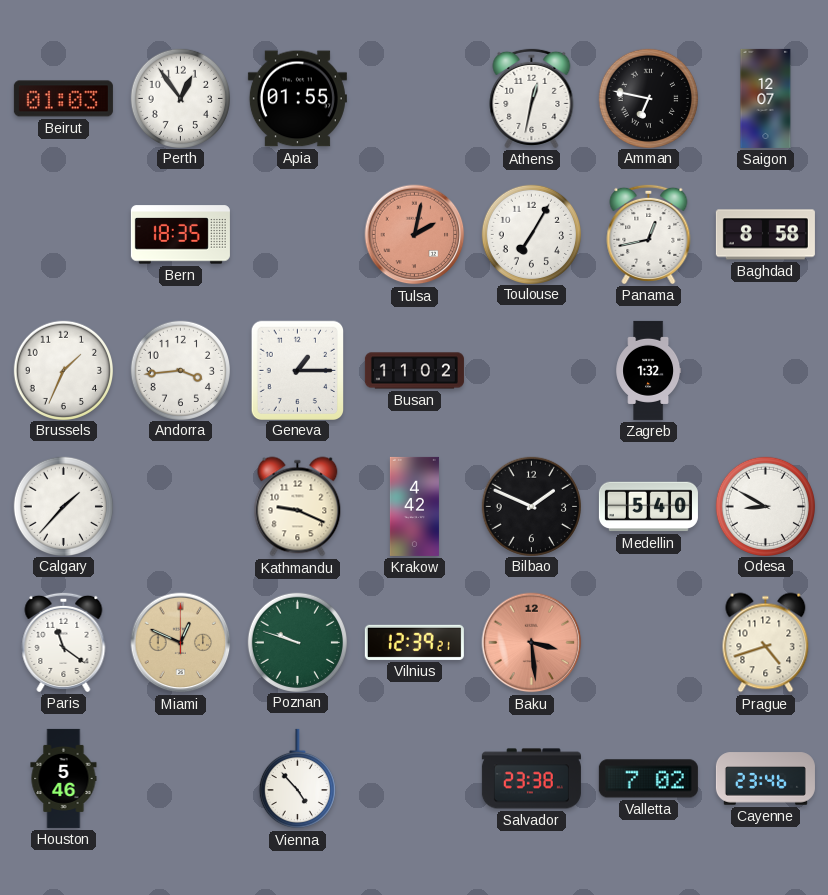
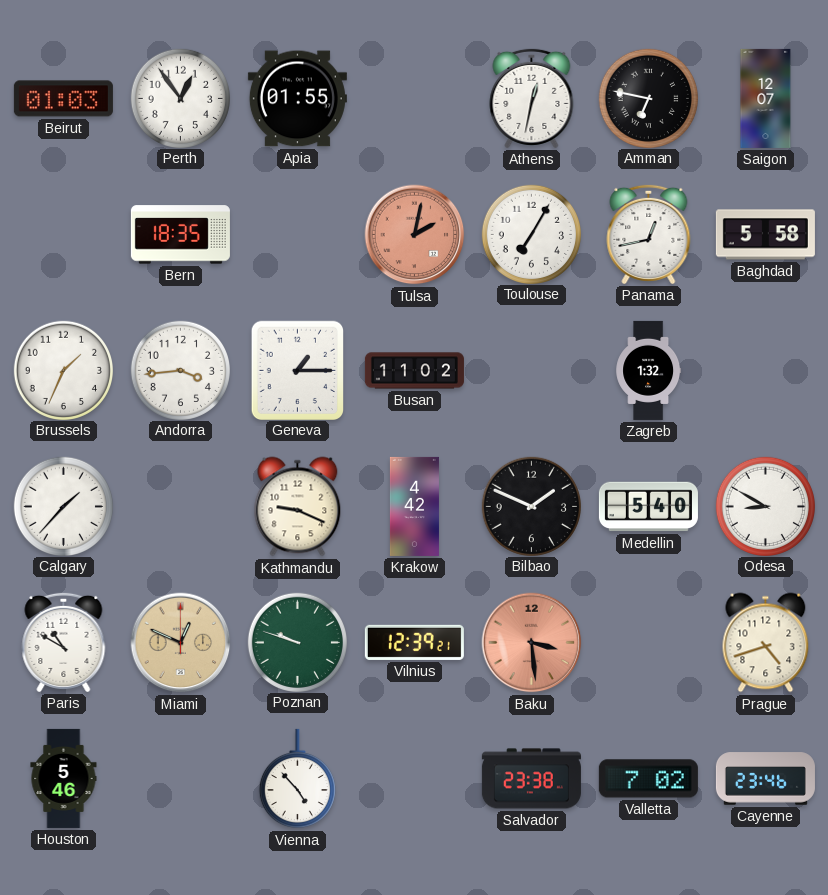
Baghdad: 8:58 -> 5:58 (765, 235)
Paris: 11:21 -> 10:50 (64, 642)
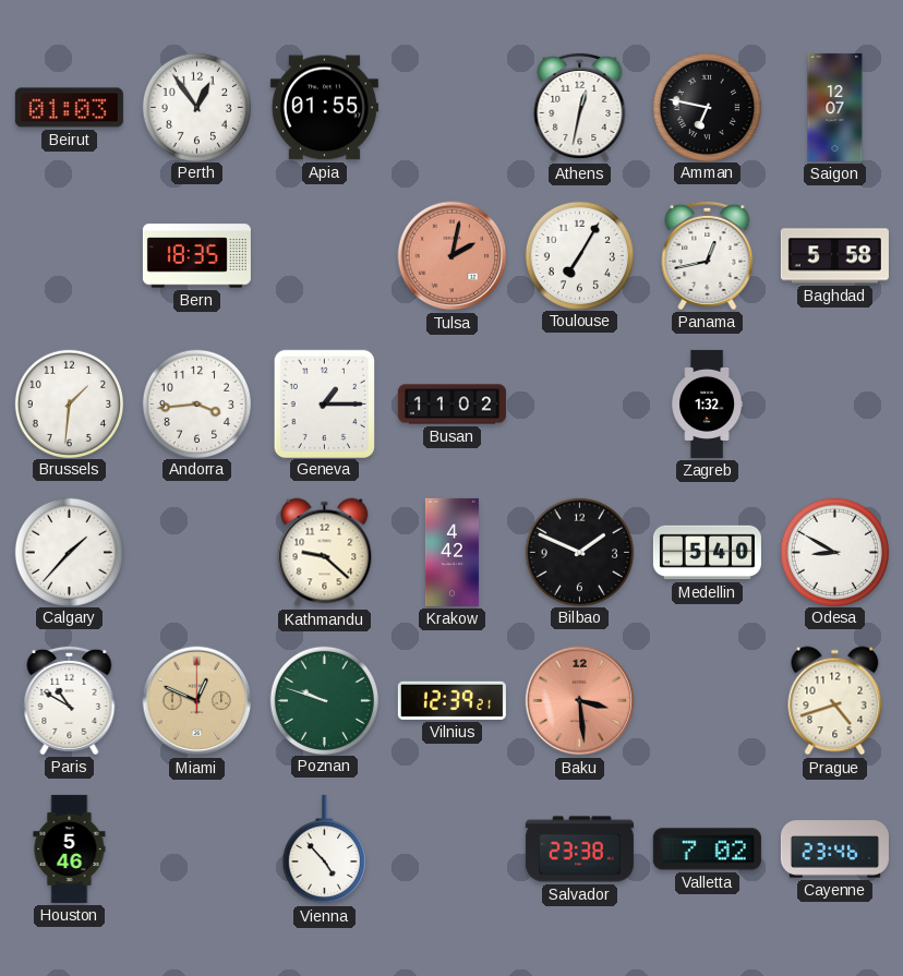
Brussels: 1:34 -> 1:31 (69, 403)
Kathmandu: 9:19 -> 9:22 (325, 553)
